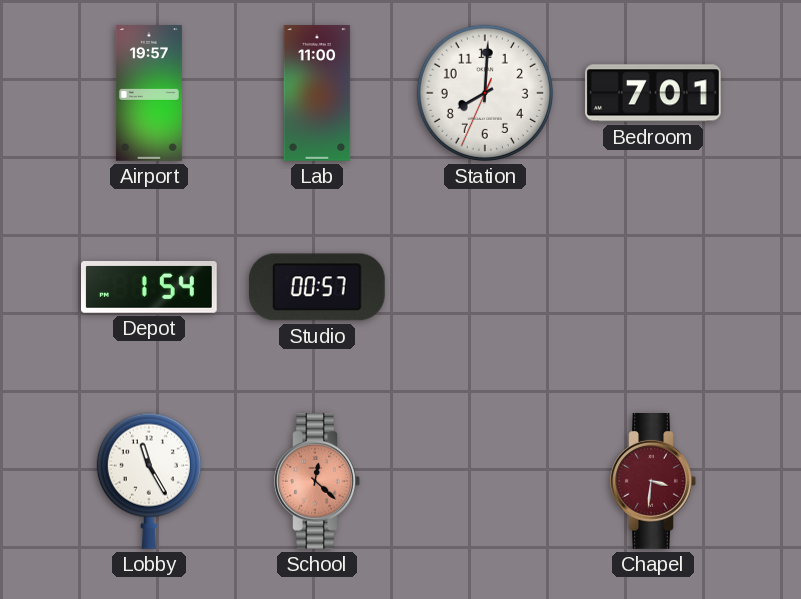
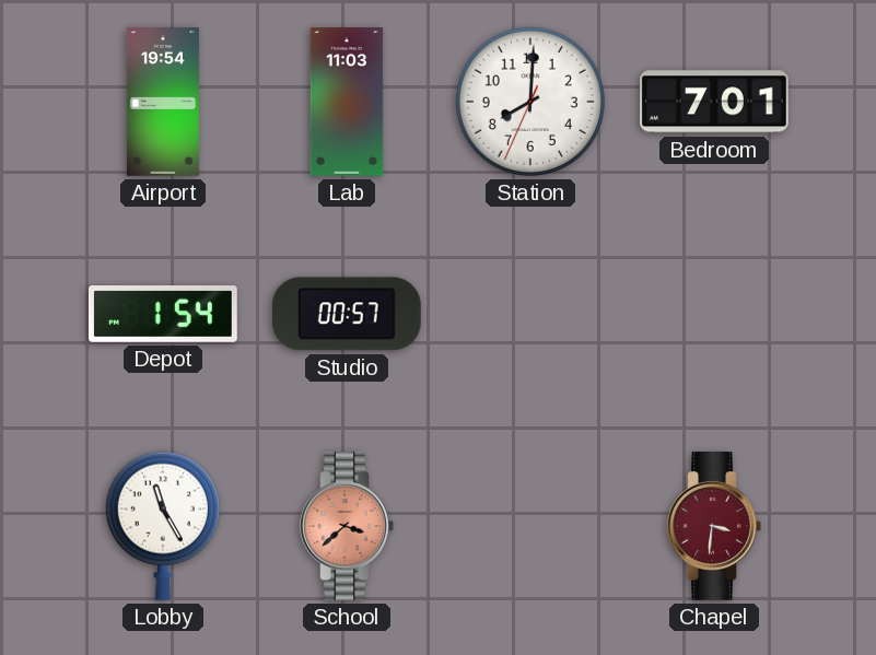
Airport: 19:57 -> 19:54 (163, 102)
Lab: 11:00 -> 11:03 (347, 102)
School: 12:22 -> 3:38 (347, 527)
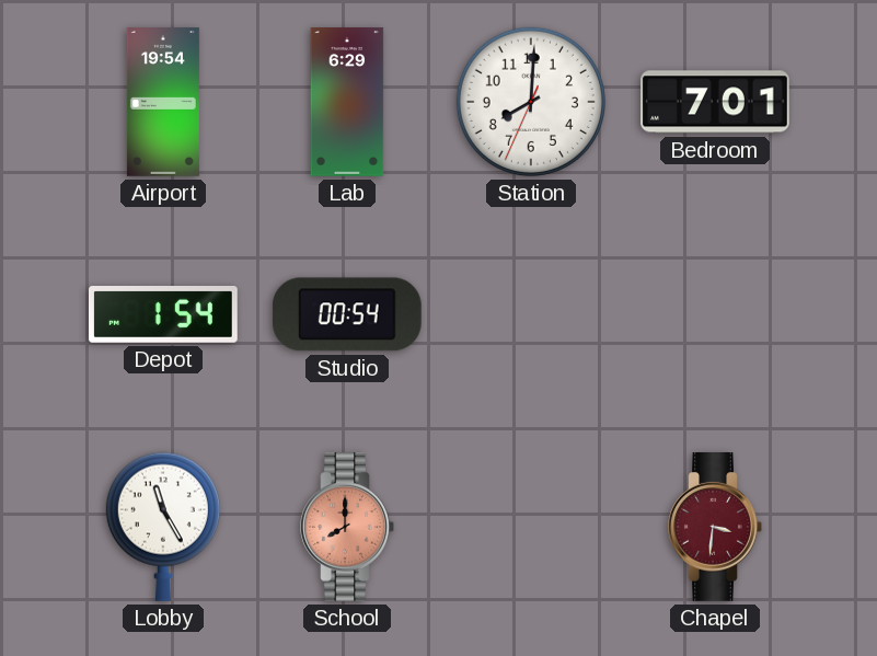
Lab: 11:03 -> 6:29 (347, 102)
Studio: 00:57 -> 00:54 (347, 314)
School: 3:38 -> 8:00 (347, 528)
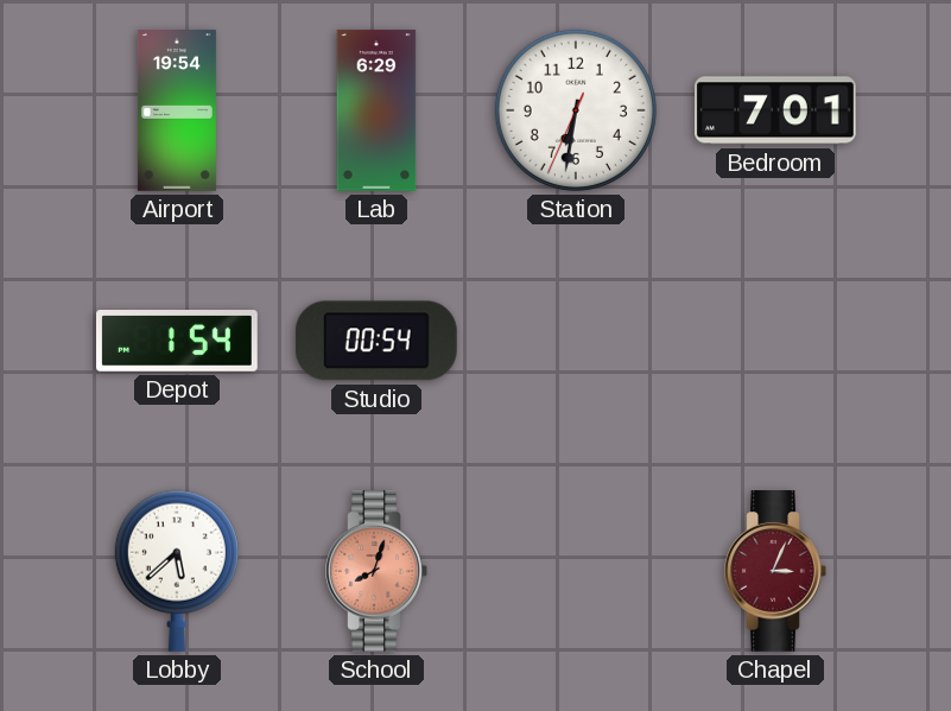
Station: 8:00 -> 6:31 (576, 110)
Lobby: 11:25 -> 5:38 (177, 571)
School: 8:00 -> 8:03 (376, 572)
Chapel: 3:31 -> 3:04 (775, 572)
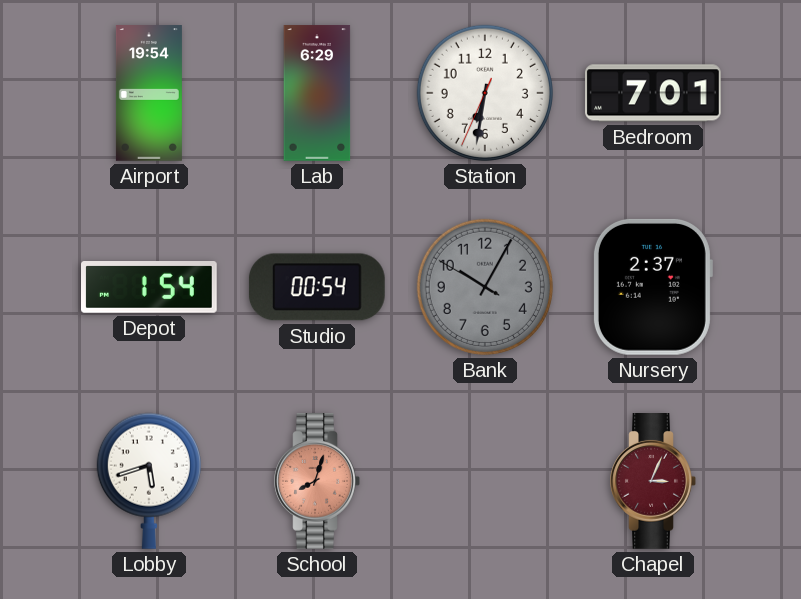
Bank: none -> 10:04 (485, 287)
Nursery: none -> 2:37 (652, 287)
Lobby: 5:38 -> 5:42 (149, 481)
